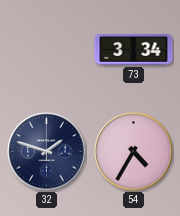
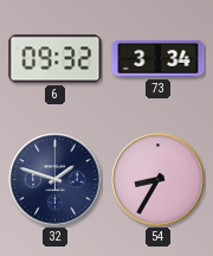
6: none -> 09:32 (56, 59)
54: 4:35 -> 8:35 (159, 180)
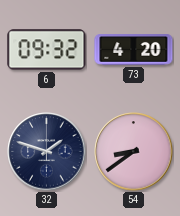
73: 3:34 -> 4:20 (134, 50)
54: 8:35 -> 8:39 (134, 152)
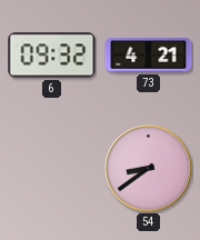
73: 4:20 -> 4:21 (149, 56)
32: 1:48 -> none (47, 152)
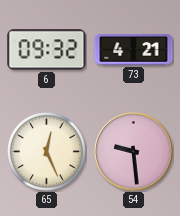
65: none -> 12:26 (47, 152)
54: 8:39 -> 9:29 (134, 152)
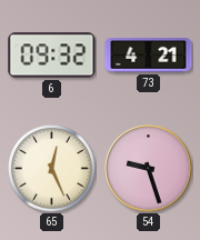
54: 9:29 -> 9:27 (149, 169)
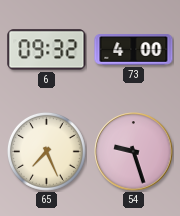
73: 4:21 -> 4:00 (134, 50)
65: 12:26 -> 7:26 (47, 152)
